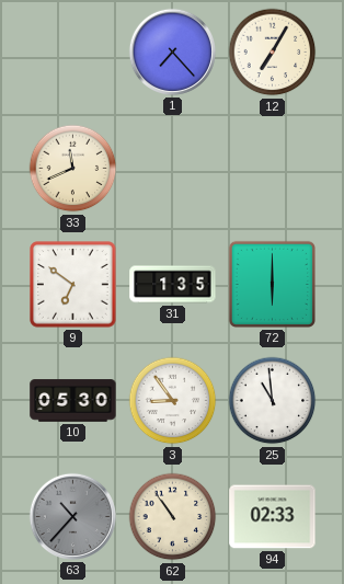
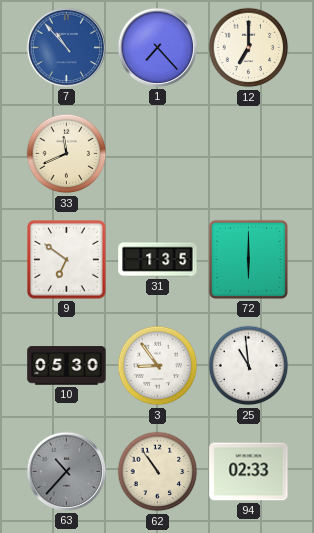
7: none -> 10:53 (66, 47)
12: 7:05 -> 7:00 (249, 48)
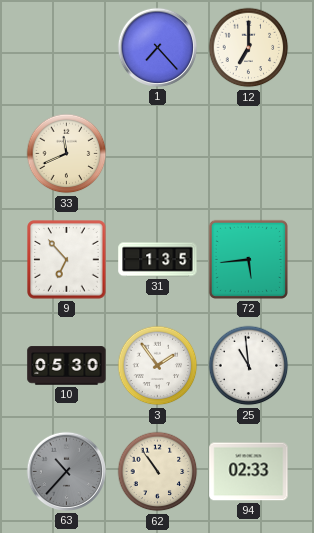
7: 10:53 -> none (66, 47)
9: 6:51 -> 6:53 (67, 260)
72: 6:00 -> 5:44 (248, 259)
3: 8:54 -> 1:54 (158, 366)
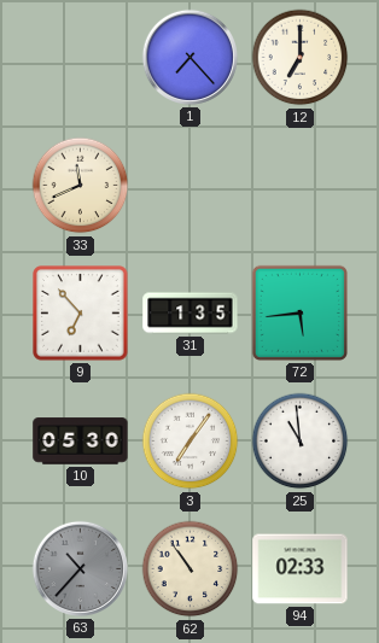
3: 1:54 -> 7:06 (191, 442)
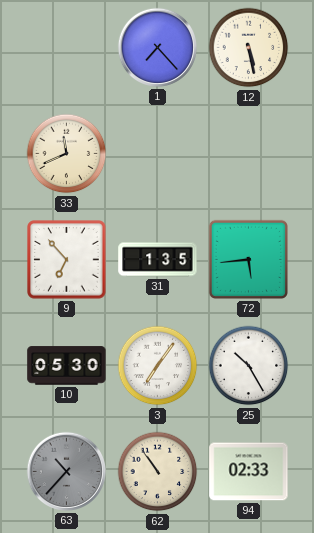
12: 7:00 -> 5:28 (249, 48)
25: 10:59 -> 10:25 (249, 366)
